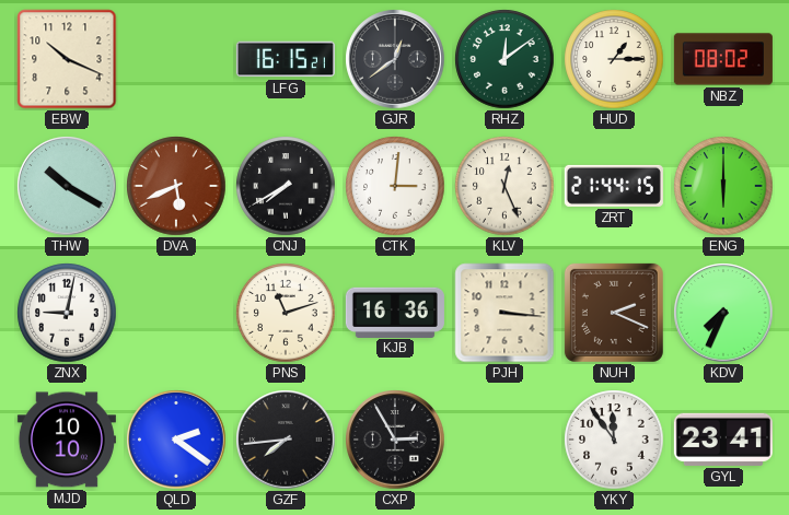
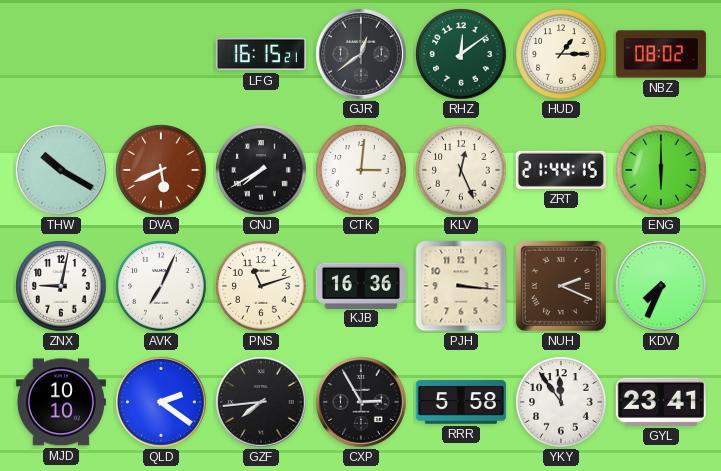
EBW: 10:19 -> none (67, 59)
AVK: none -> 7:04 (161, 286)
RRR: none -> 5:58 (461, 402)
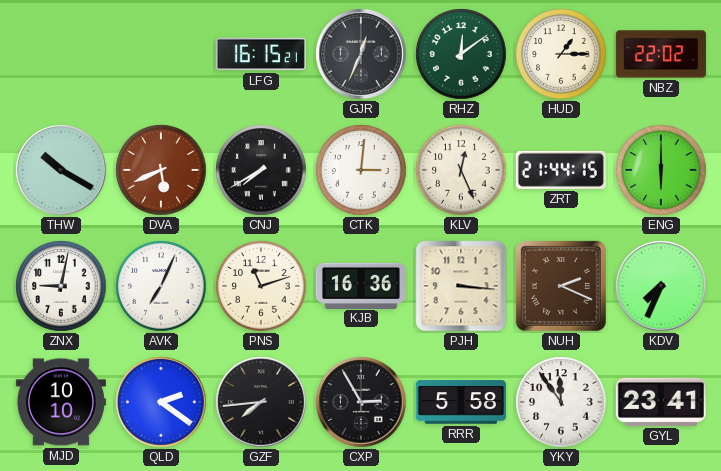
GJR: 12:39 -> 12:34 (361, 54)
NBZ: 08:02 -> 22:02 (661, 54)
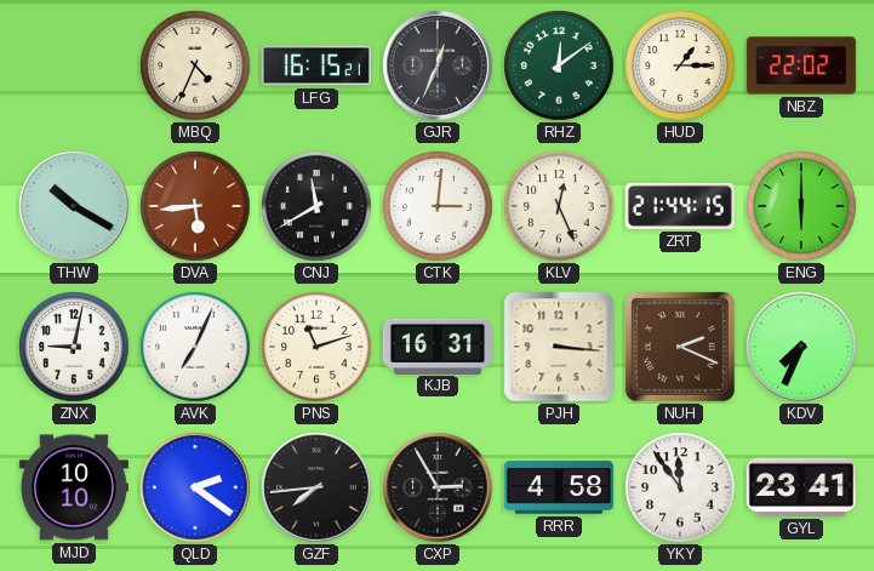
MBQ: none -> 4:34 (195, 65)
DVA: 5:41 -> 5:44 (195, 206)
CNJ: 7:40 -> 11:40 (316, 206)
KJB: 16:36 -> 16:31 (438, 346)
RRR: 5:58 -> 4:58 (559, 487)
